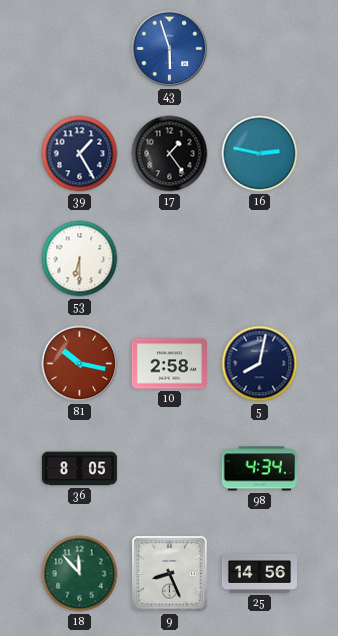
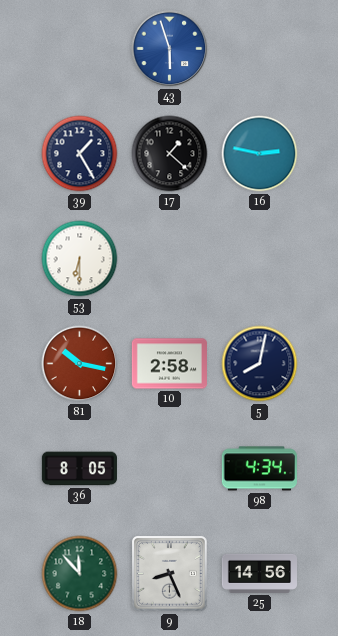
17: 1:24 -> 1:22 (170, 154)
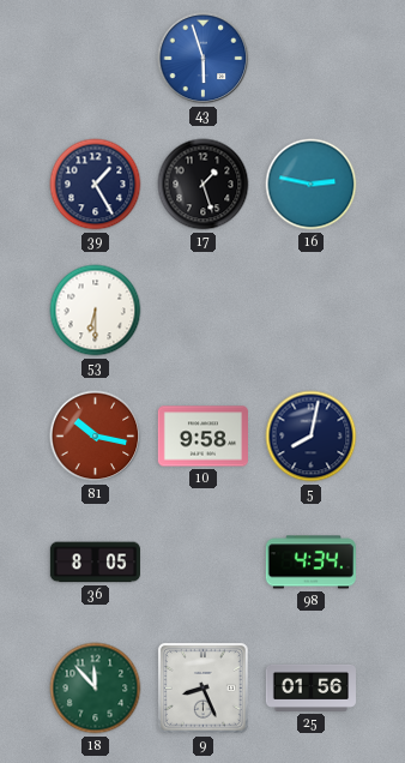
17: 1:22 -> 1:27 (204, 185)
10: 2:58 -> 9:58 (202, 437)
25: 14:56 -> 01:56 (310, 687)
